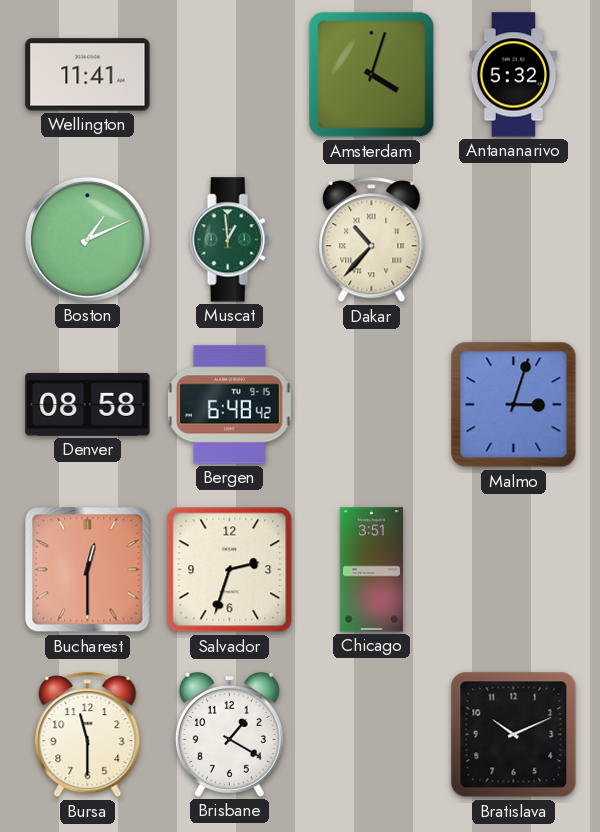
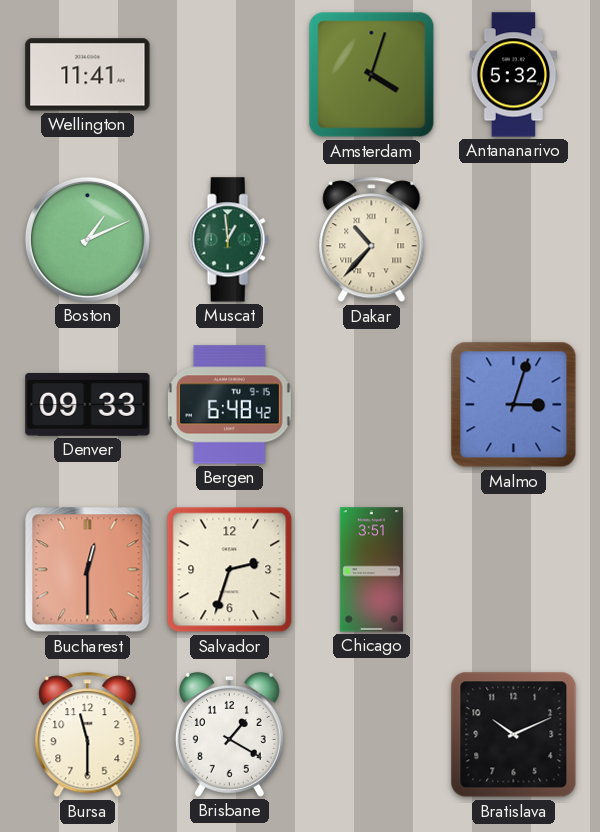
Denver: 08:58 -> 09:33 (88, 404)
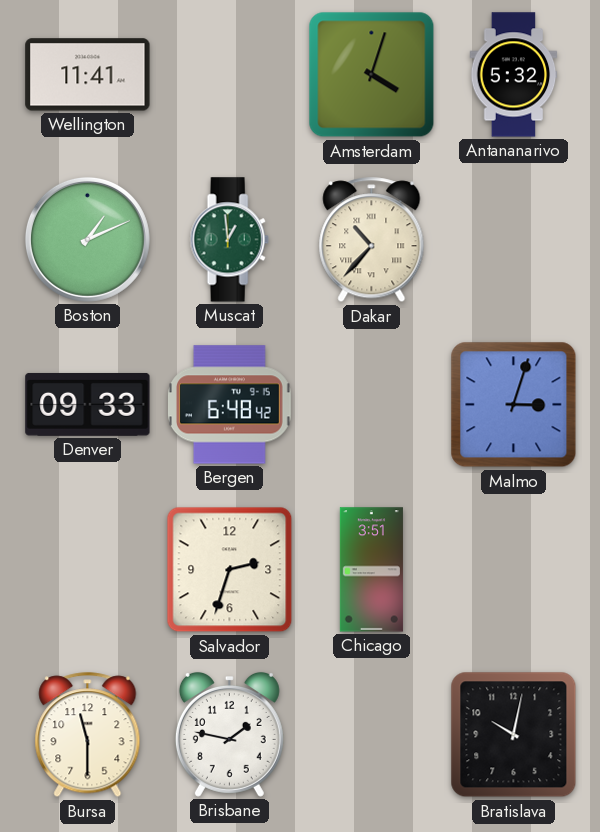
Bucharest: 12:30 -> none (88, 570)
Brisbane: 1:20 -> 1:47 (229, 734)
Bratislava: 10:11 -> 10:02 (514, 735)
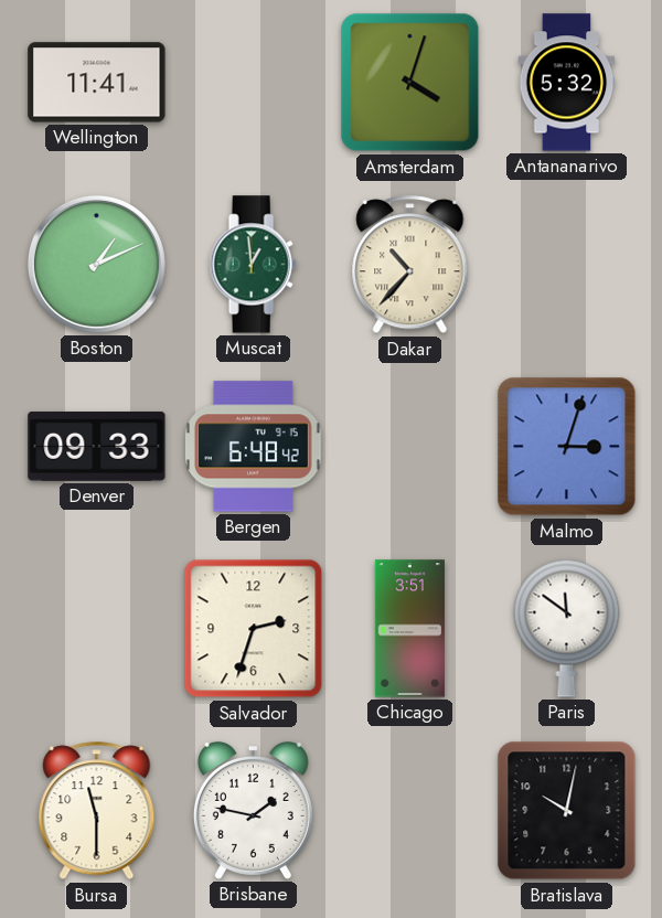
Paris: none -> 11:51 (567, 628)
